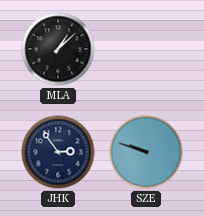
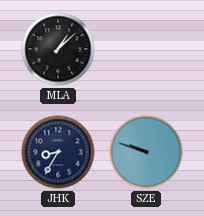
JHK: 2:54 -> 8:35 (58, 152)
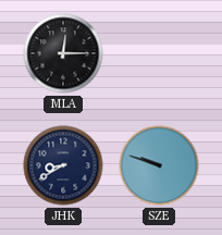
MLA: 1:08 -> 12:15 (63, 53)
JHK: 8:35 -> 8:40 (63, 165)
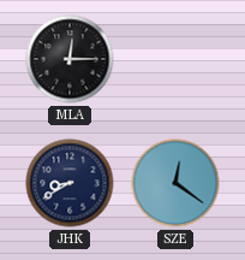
SZE: 9:48 -> 12:21 (175, 183)
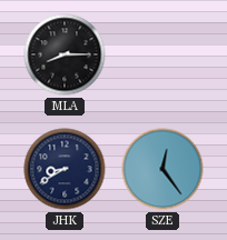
MLA: 12:15 -> 8:15 (65, 54)
SZE: 12:21 -> 12:24 (162, 169)
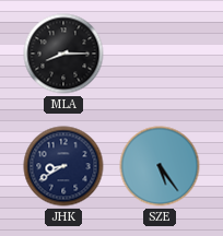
SZE: 12:24 -> 5:24 (160, 166)
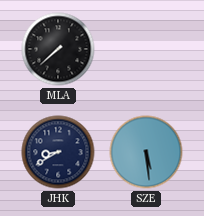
MLA: 8:15 -> 7:38 (58, 49)
SZE: 5:24 -> 5:29 (146, 152)
